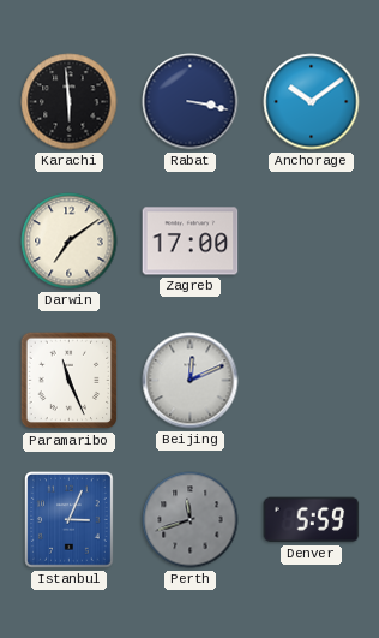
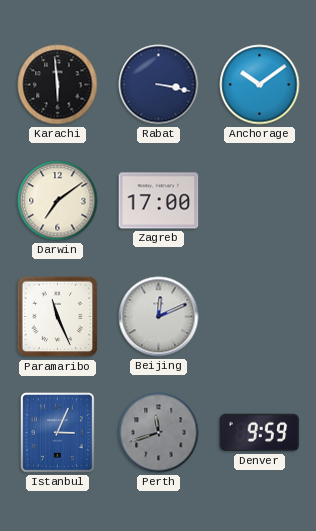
Denver: 5:59 -> 9:59 (260, 433)
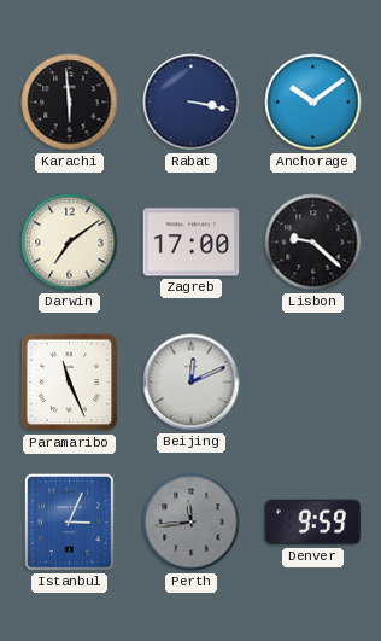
Lisbon: none -> 9:22 (313, 243)
Perth: 11:42 -> 11:44 (192, 523)
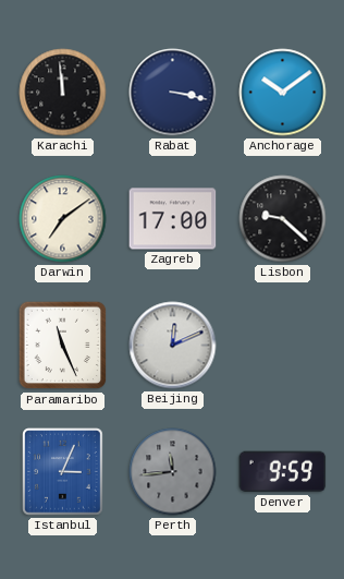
Karachi: 5:59 -> 11:59 (63, 93)
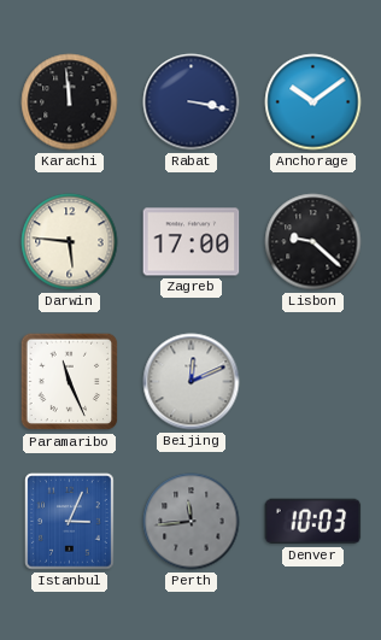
Darwin: 7:09 -> 5:46 (70, 242)
Denver: 9:59 -> 10:03 (313, 522)
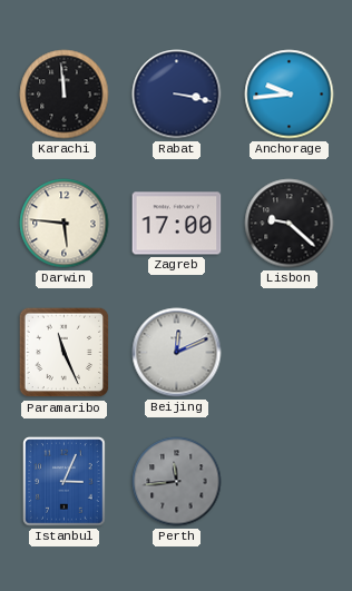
Anchorage: 10:09 -> 9:44 (290, 95)
Denver: 10:03 -> none (313, 522)
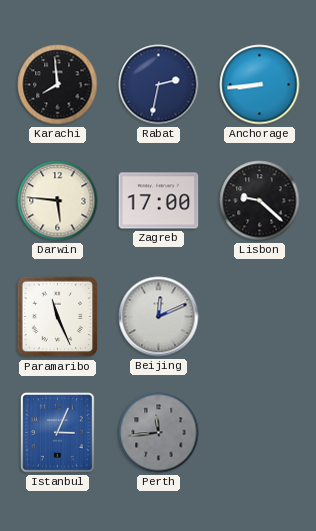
Karachi: 11:59 -> 7:59 (58, 85)
Rabat: 3:17 -> 2:32 (159, 85)
Anchorage: 9:44 -> 8:44 (260, 85)
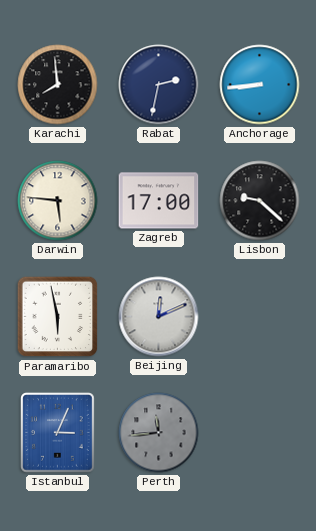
Paramaribo: 11:26 -> 5:58 (58, 317)
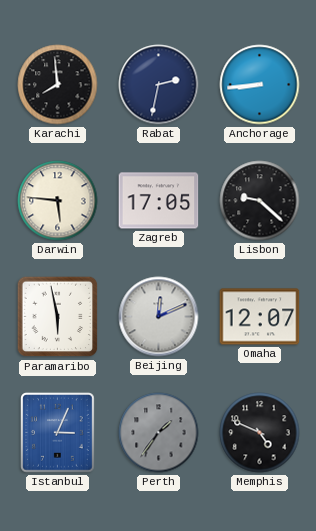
Zagreb: 17:00 -> 17:05 (159, 201)
Omaha: none -> 12:07 (260, 317)
Perth: 11:44 -> 1:36 (159, 433)
Memphis: none -> 4:49 (260, 433)
